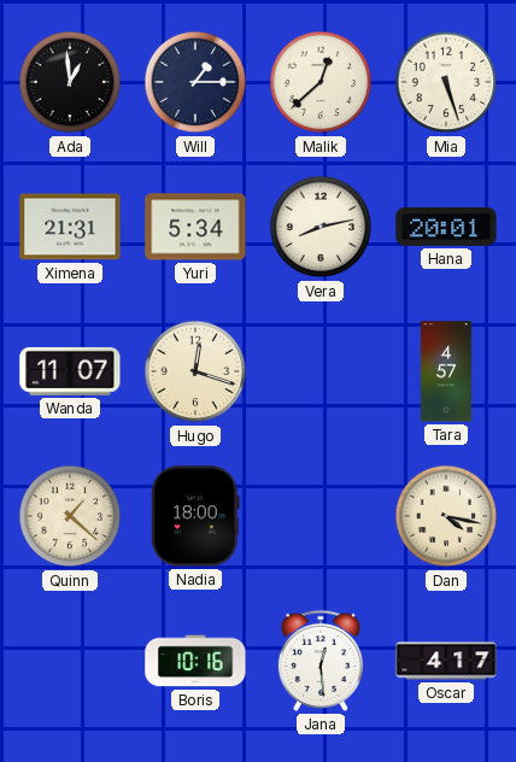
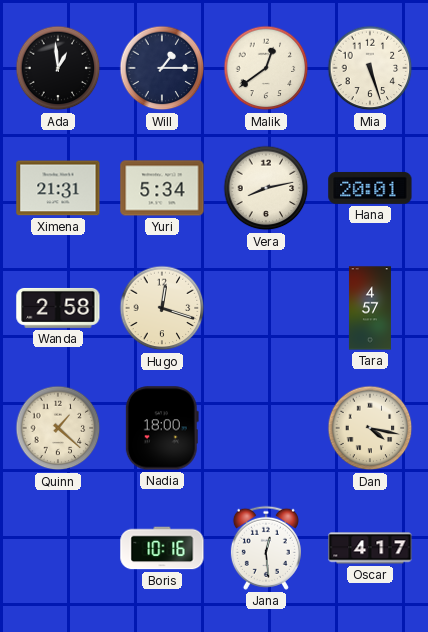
Malik: 12:38 -> 12:39 (266, 68)
Wanda: 11:07 -> 2:58 (58, 308)
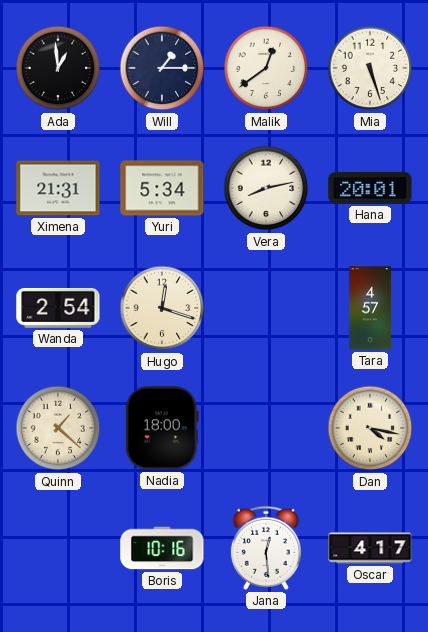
Wanda: 2:58 -> 2:54 (58, 308)
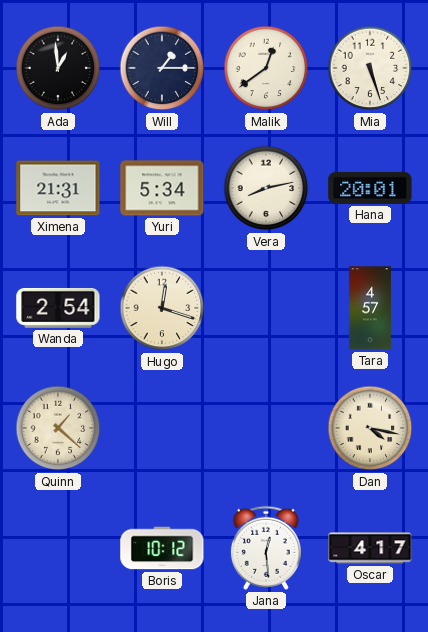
Nadia: 18:00 -> none (162, 428)
Boris: 10:16 -> 10:12 (162, 548)
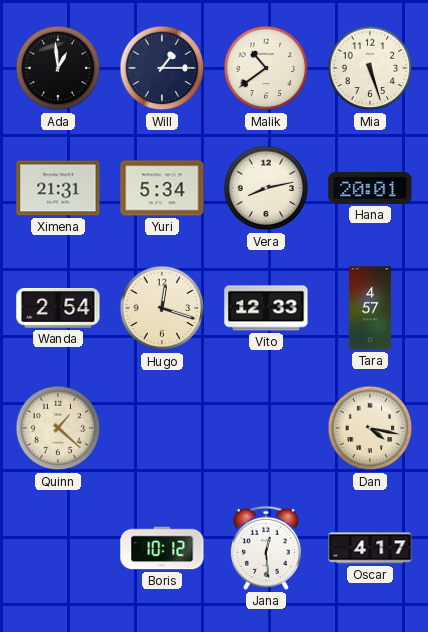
Malik: 12:39 -> 10:39 (266, 68)
Vito: none -> 12:33 (266, 308)
